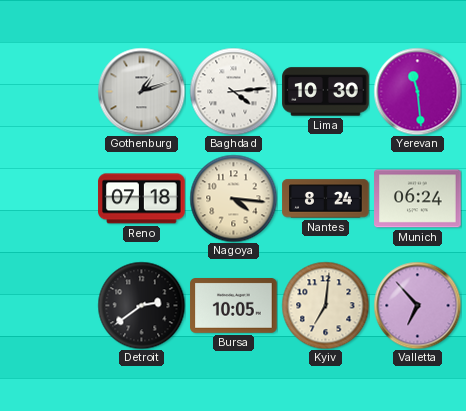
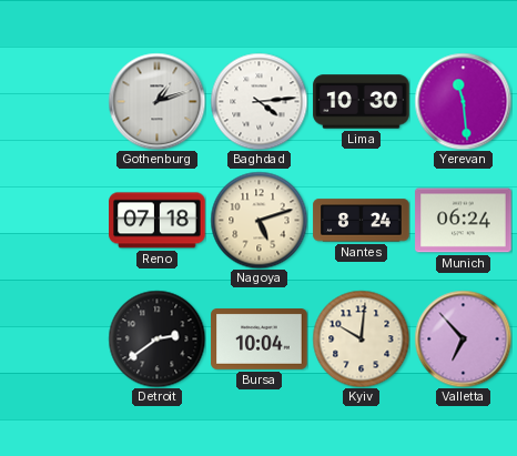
Nagoya: 4:16 -> 5:12 (258, 220)
Bursa: 10:05 -> 10:04 (260, 340)
Kyiv: 7:01 -> 10:01 (361, 338)
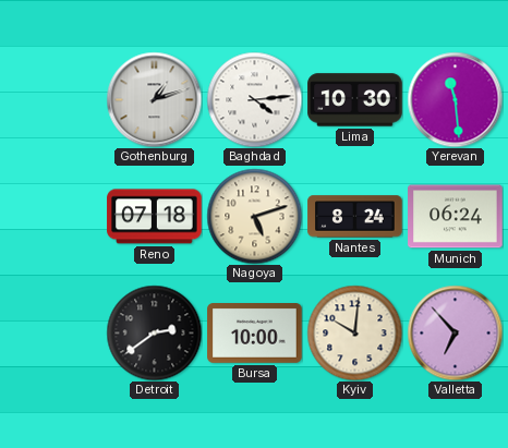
Bursa: 10:04 -> 10:00 (255, 334)
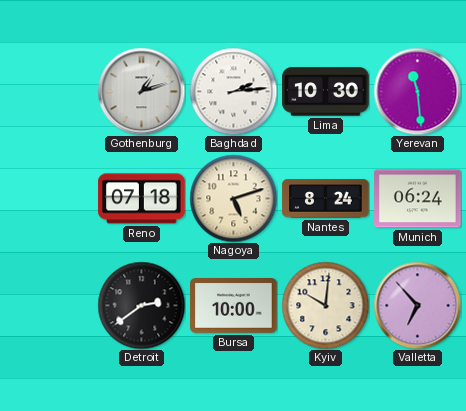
Baghdad: 4:14 -> 2:14 (233, 91)
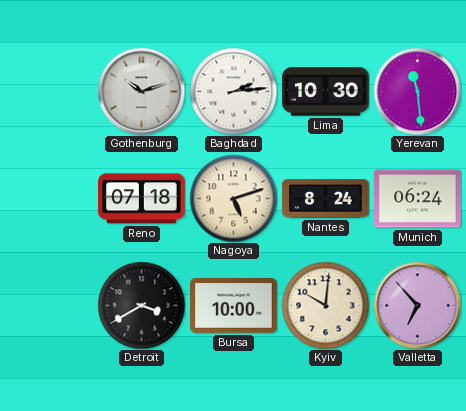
Gothenburg: 1:12 -> 10:12 (141, 91)
Detroit: 2:39 -> 3:40 (141, 305)
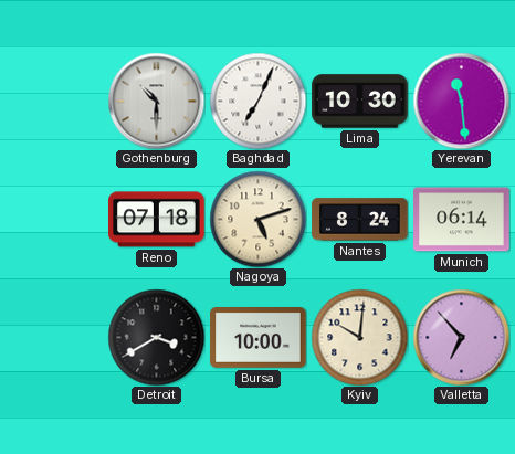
Gothenburg: 10:12 -> 10:30 (156, 101)
Baghdad: 2:14 -> 7:04 (257, 101)
Munich: 06:24 -> 06:14 (462, 220)
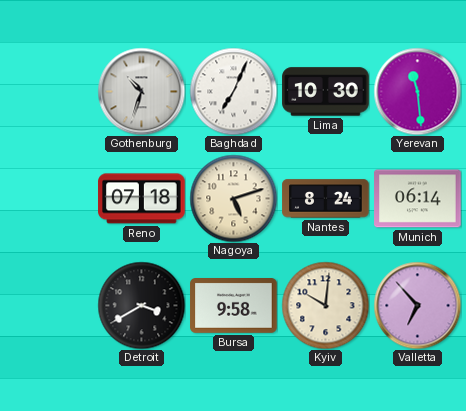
Gothenburg: 10:30 -> 10:33 (141, 91)
Bursa: 10:00 -> 9:58 (234, 306)
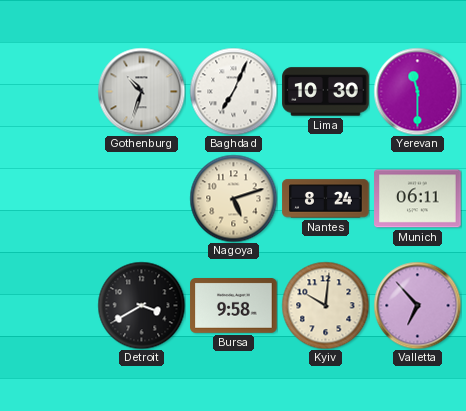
Yerevan: 11:29 -> 11:30 (417, 91)
Reno: 07:18 -> none (142, 199)
Munich: 06:14 -> 06:11 (418, 199)
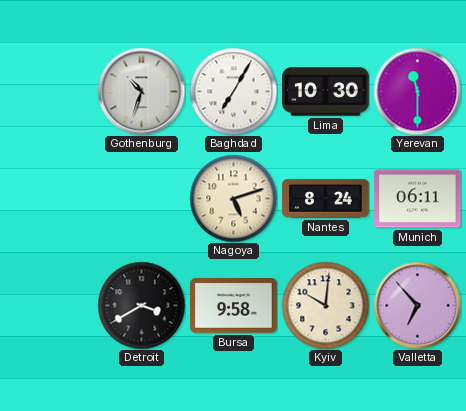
Baghdad: 7:04 -> 7:05 (233, 91)
